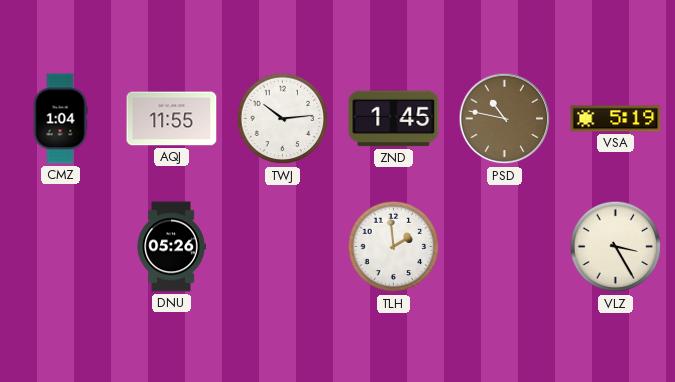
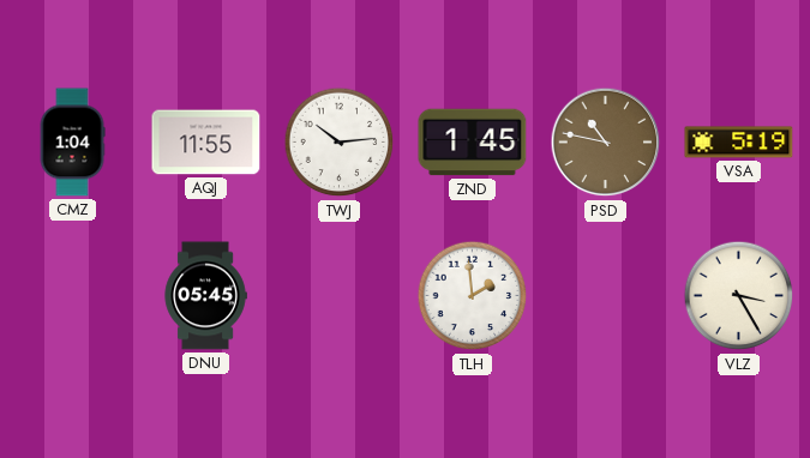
DNU: 05:26 -> 05:45 (205, 296)
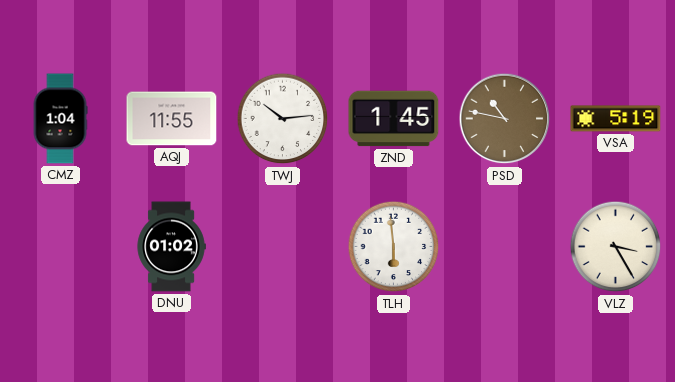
DNU: 05:45 -> 01:02 (171, 247)
TLH: 1:59 -> 5:59 (394, 247)
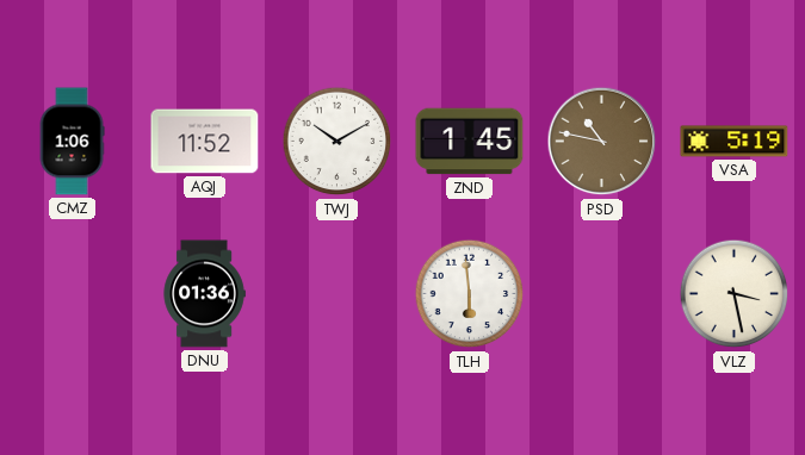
CMZ: 1:04 -> 1:06 (72, 142)
AQJ: 11:55 -> 11:52 (205, 142)
TWJ: 10:14 -> 10:10 (338, 142)
DNU: 01:02 -> 01:36 (204, 294)
VLZ: 3:25 -> 3:28 (735, 294)
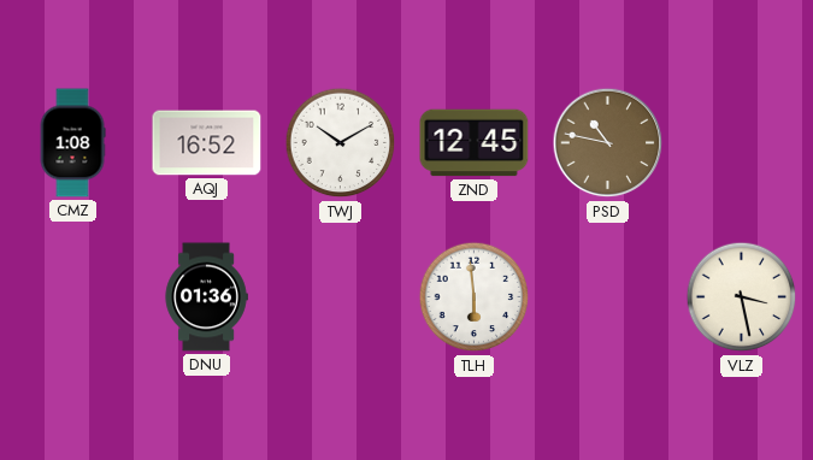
CMZ: 1:06 -> 1:08 (72, 143)
AQJ: 11:52 -> 16:52 (207, 143)
ZND: 1:45 -> 12:45 (475, 143)
VSA: 5:19 -> none (735, 142)
